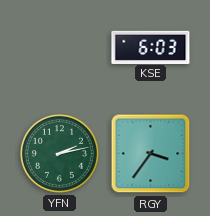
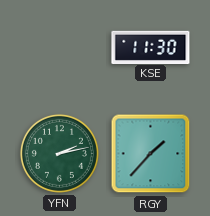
KSE: 6:03 -> 11:30 (151, 47)
RGY: 3:36 -> 1:37 (151, 154)
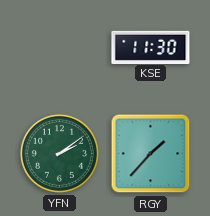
YFN: 2:13 -> 2:09 (59, 153)
